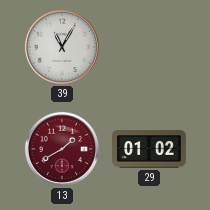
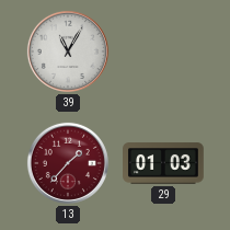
13: 1:40 -> 1:37 (68, 163)
29: 01:02 -> 01:03 (163, 163)
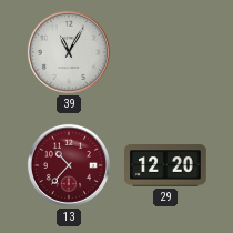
13: 1:37 -> 10:37 (69, 165)
29: 01:03 -> 12:20 (165, 165)
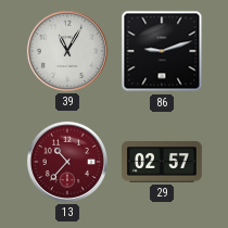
86: none -> 9:12 (162, 51)
29: 12:20 -> 02:57 (162, 162)
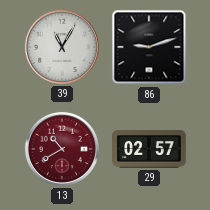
13: 10:37 -> 10:40 (62, 149)
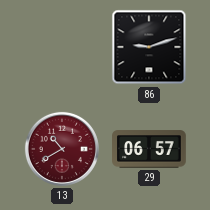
39: 11:05 -> none (62, 47)
29: 02:57 -> 06:57 (149, 149)
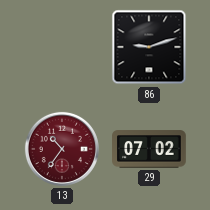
13: 10:40 -> 10:36 (62, 149)
29: 06:57 -> 07:02 (149, 149)
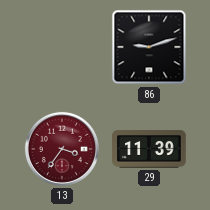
13: 10:36 -> 3:36 (62, 149)
29: 07:02 -> 11:39 (149, 149)
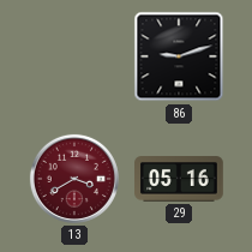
13: 3:36 -> 3:40 (74, 179)
29: 11:39 -> 05:16 (179, 179)
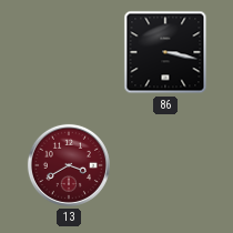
86: 9:12 -> 3:17 (165, 52)
29: 05:16 -> none (179, 179)
